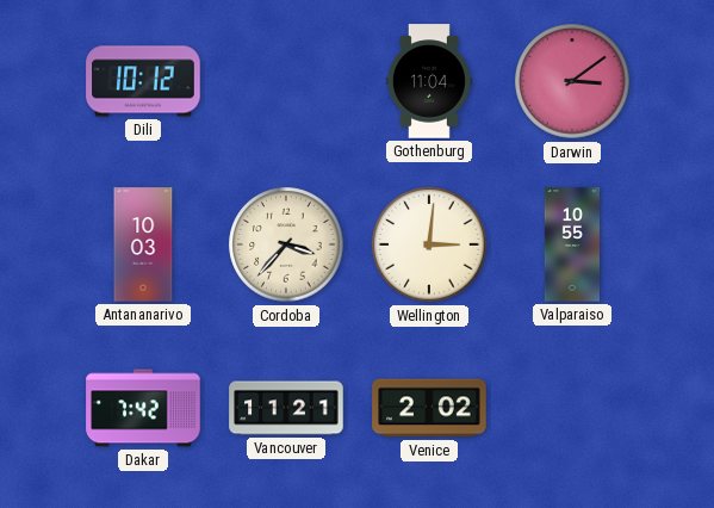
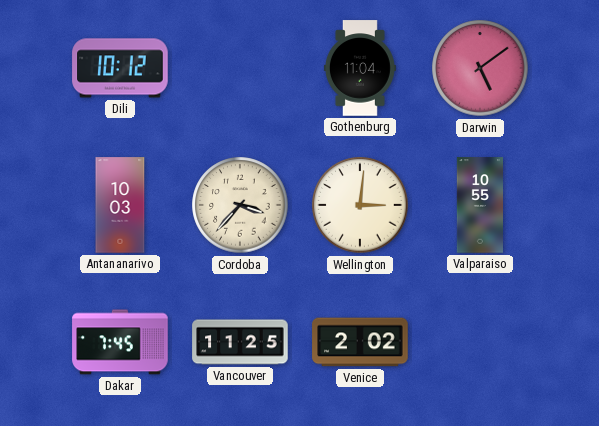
Darwin: 3:09 -> 5:09 (480, 68)
Dakar: 7:42 -> 7:45 (120, 342)
Vancouver: 11:21 -> 11:25 (240, 342)
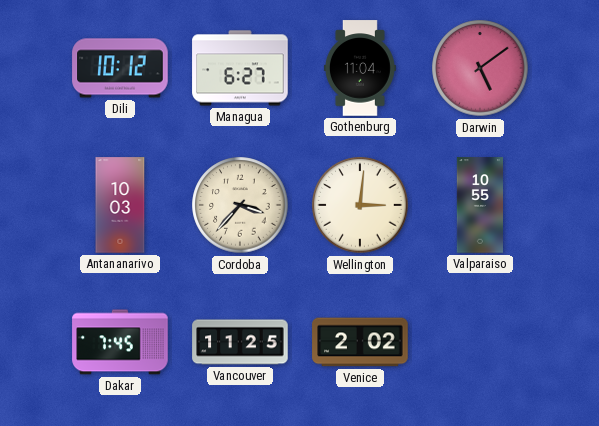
Managua: none -> 6:27 (240, 68)
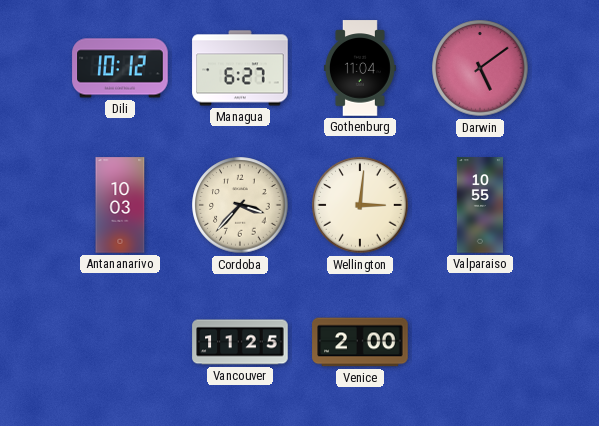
Dakar: 7:45 -> none (120, 342)
Venice: 2:02 -> 2:00 (360, 342)
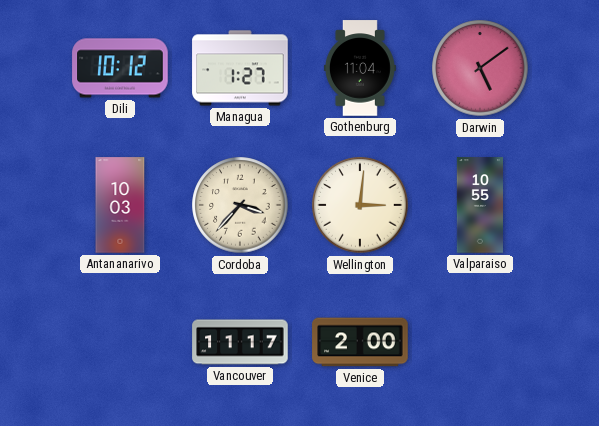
Managua: 6:27 -> 1:27 (240, 68)
Vancouver: 11:25 -> 11:17 (240, 342)
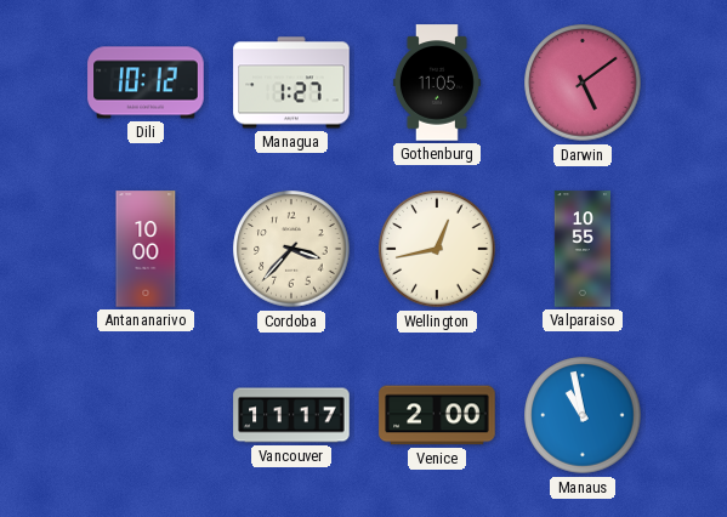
Gothenburg: 11:04 -> 11:05 (437, 83)
Antananarivo: 10:03 -> 10:00 (146, 249)
Wellington: 3:01 -> 12:43 (437, 249)
Manaus: none -> 10:58 (583, 415)
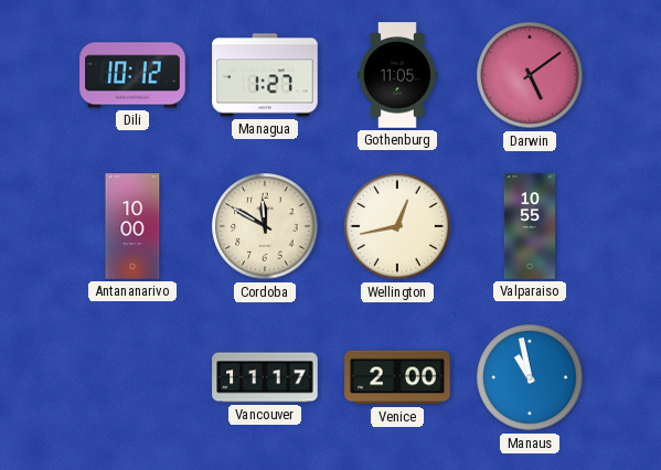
Cordoba: 3:37 -> 11:50 (265, 226)
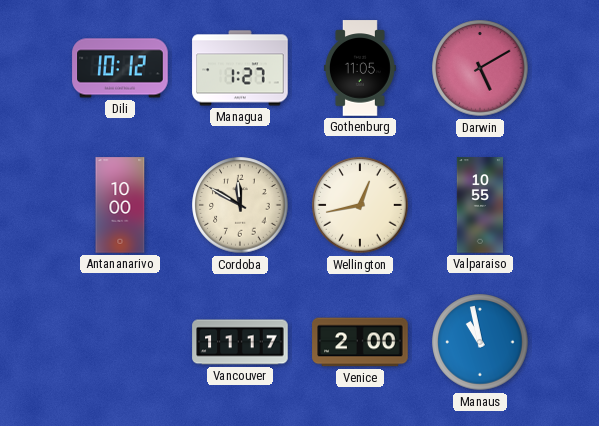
Darwin: 5:09 -> 5:10 (480, 68)
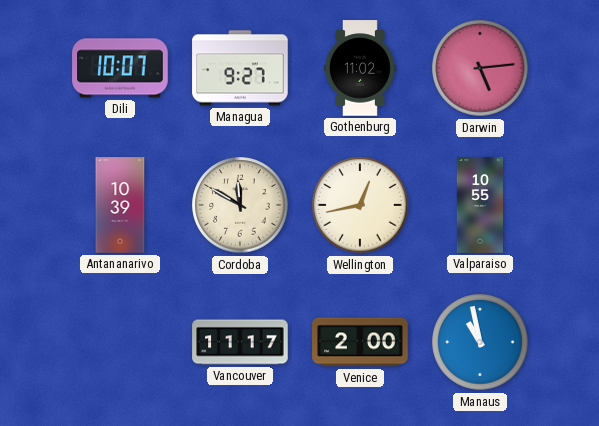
Dili: 10:12 -> 10:07 (120, 68)
Managua: 1:27 -> 9:27 (240, 68)
Gothenburg: 11:05 -> 11:02 (360, 68)
Darwin: 5:10 -> 5:14 (480, 68)
Antananarivo: 10:00 -> 10:39 (120, 205)
